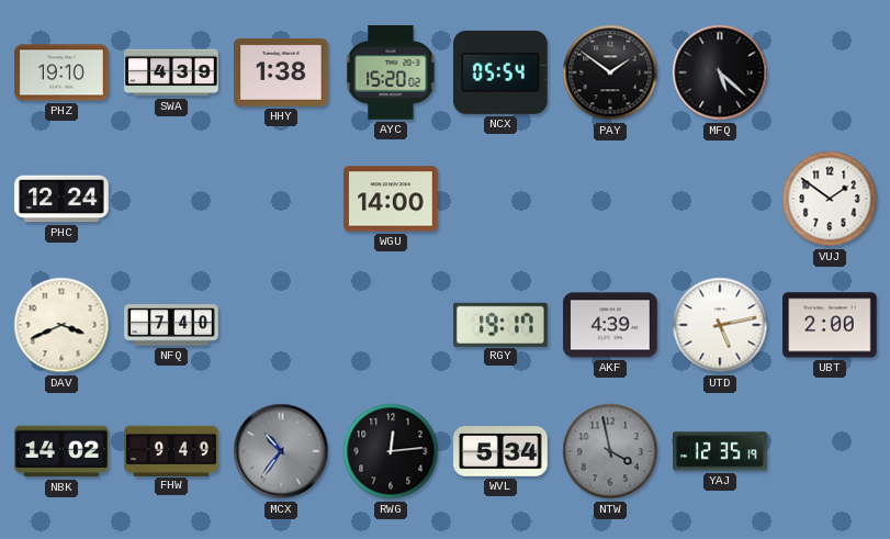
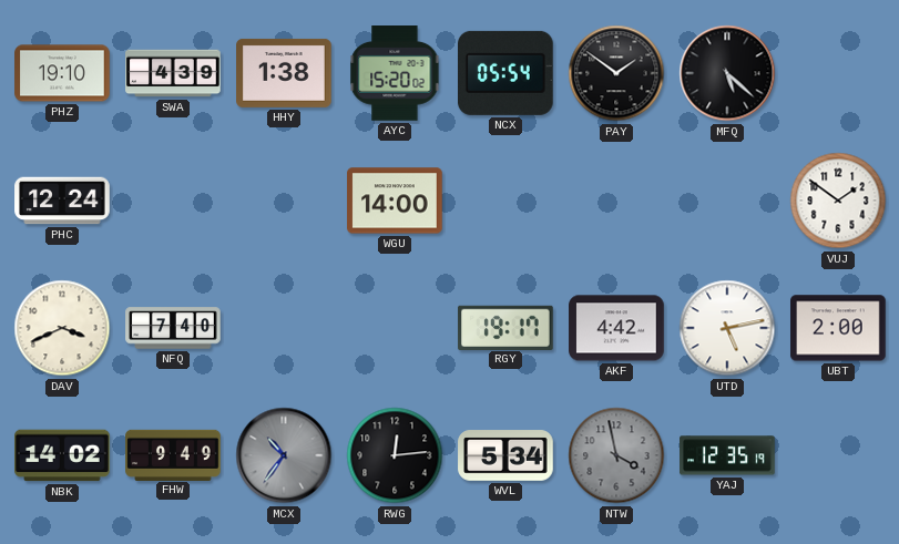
AKF: 4:39 -> 4:42 (616, 328)
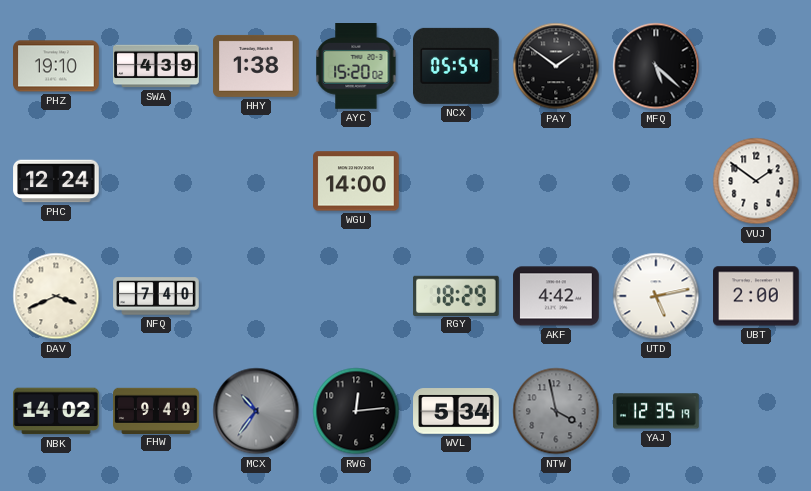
RGY: 19:17 -> 18:29 (456, 295)
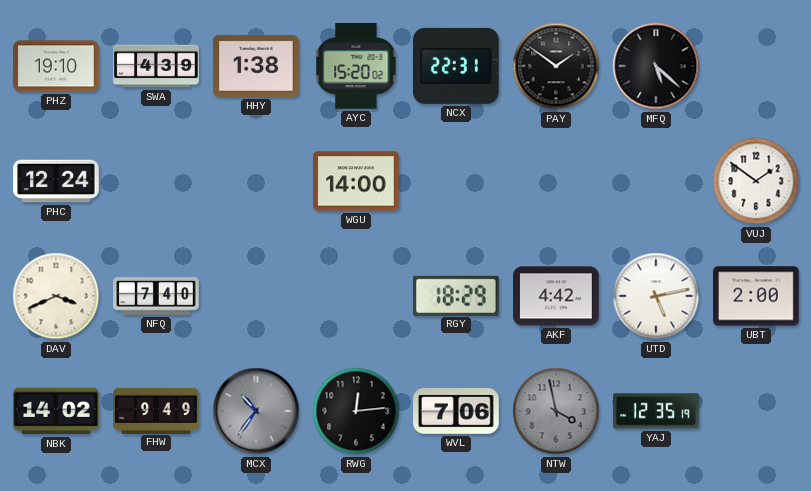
NCX: 05:54 -> 22:31 (457, 66)
WVL: 5:34 -> 7:06 (456, 411)
